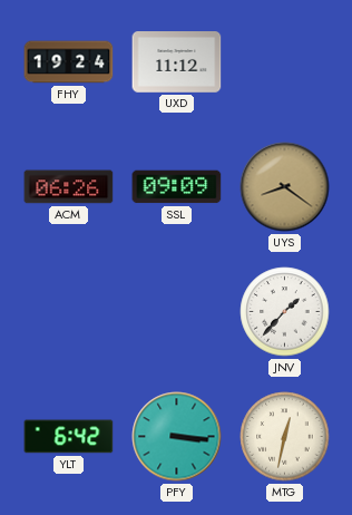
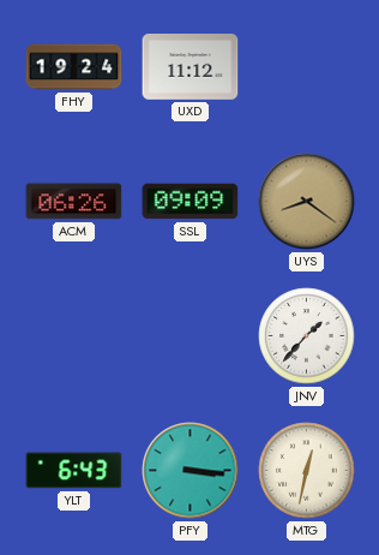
YLT: 6:42 -> 6:43 (74, 471)
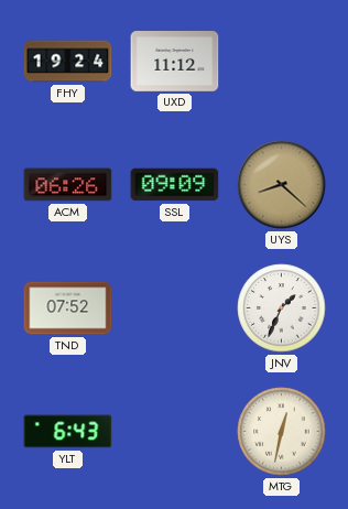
UYS: 8:21 -> 8:22 (282, 185)
TND: none -> 07:52 (68, 308)
JNV: 1:37 -> 1:34 (282, 308)
PFY: 3:16 -> none (191, 471)
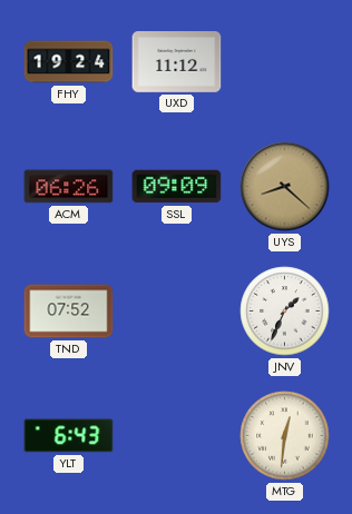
MTG: 12:32 -> 12:31 (285, 436)
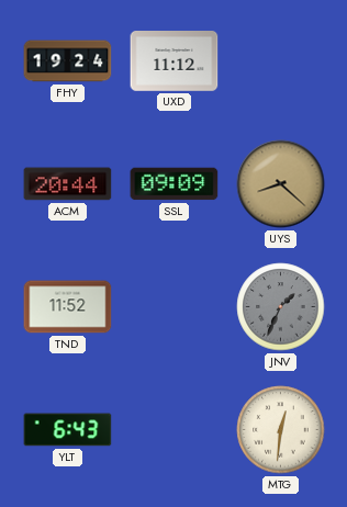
ACM: 06:26 -> 20:44 (68, 184)
TND: 07:52 -> 11:52 (68, 307)
JNV dial: white -> grey (281, 307)
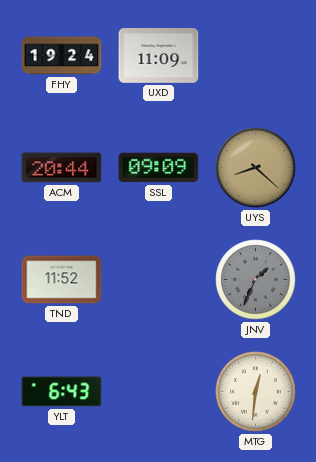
UXD: 11:12 -> 11:09 (159, 56)
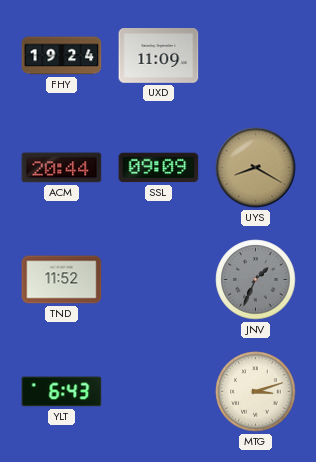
UYS: 8:22 -> 8:20 (256, 168)
MTG: 12:31 -> 3:12 (256, 392)
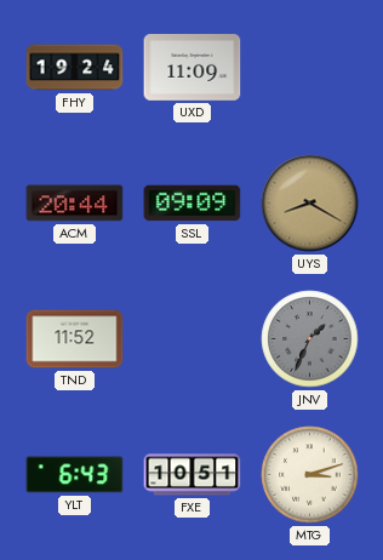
FXE: none -> 10:51 (193, 475)
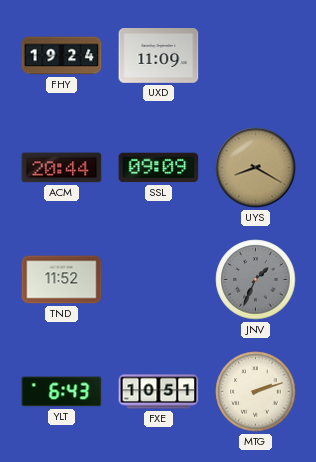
MTG: 3:12 -> 2:12 (256, 392)
